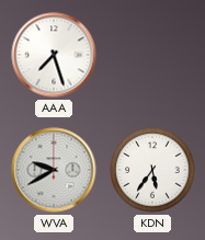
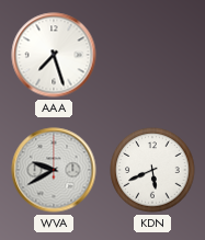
KDN: 5:36 -> 5:41 (152, 170)
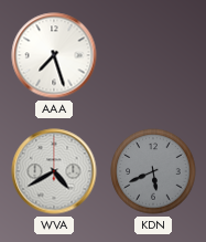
WVA: 9:40 -> 4:40 (54, 171)
KDN dial: white -> grey (153, 171)
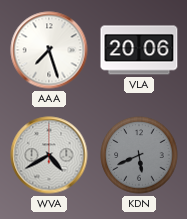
VLA: none -> 20:06 (139, 50)
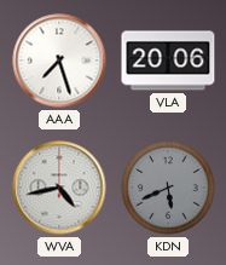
WVA: 4:40 -> 4:43 (59, 188)
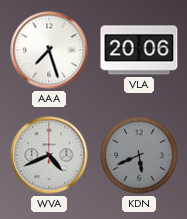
WVA: 4:43 -> 4:41 (49, 155)
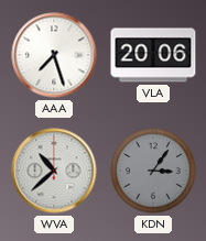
WVA: 4:41 -> 10:38 (54, 171)
KDN: 5:41 -> 3:06 (153, 171)
